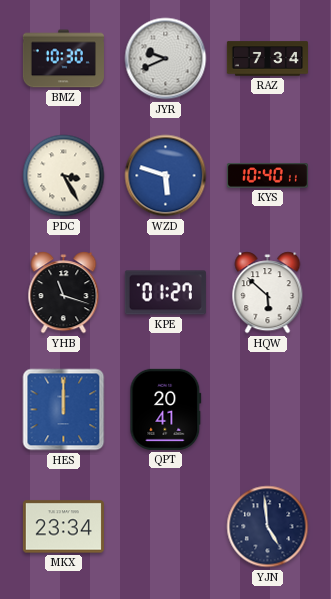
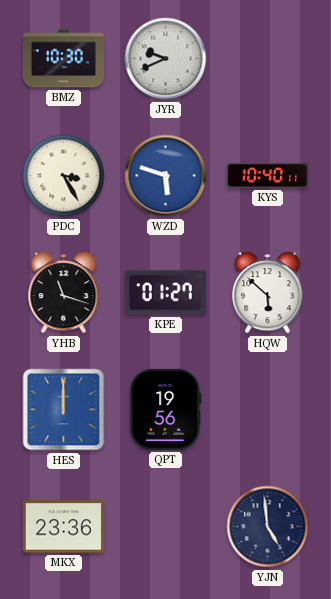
RAZ: 7:34 -> none (267, 59)
QPT: 20:41 -> 19:56 (166, 409)
MKX: 23:34 -> 23:36 (63, 527)
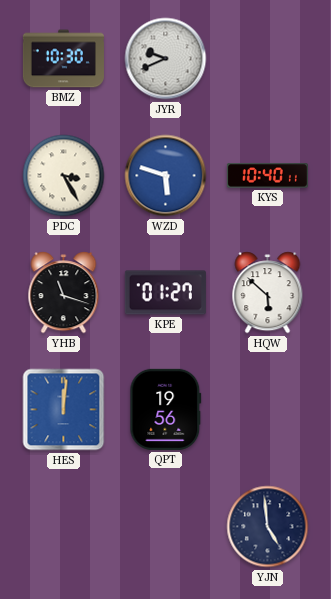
HES: 12:00 -> 12:01 (64, 410)
MKX: 23:36 -> none (63, 527)
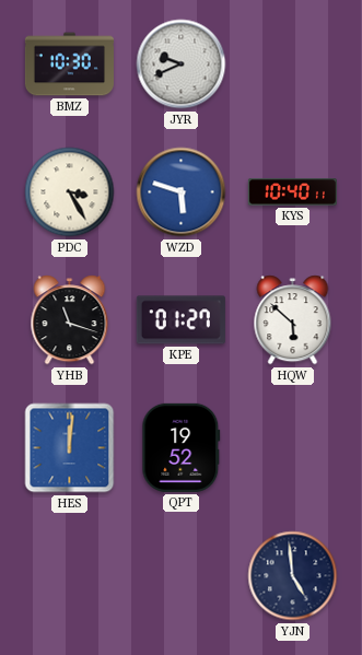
QPT: 19:56 -> 19:52 (182, 447)
